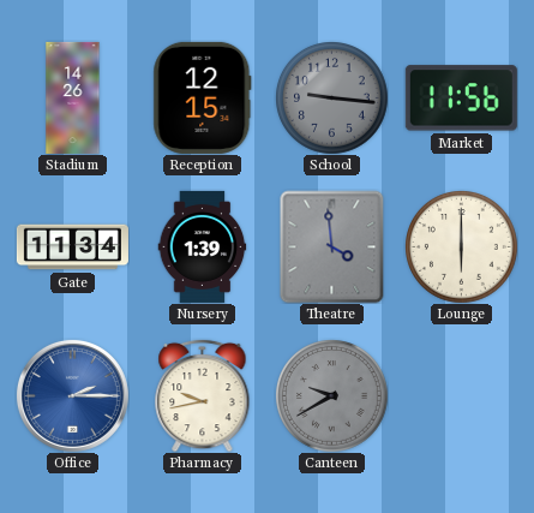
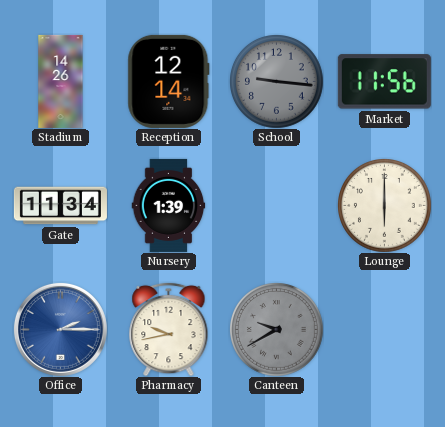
Reception: 12:15 -> 12:14 (169, 81)
Theatre: 3:59 -> none (332, 246)
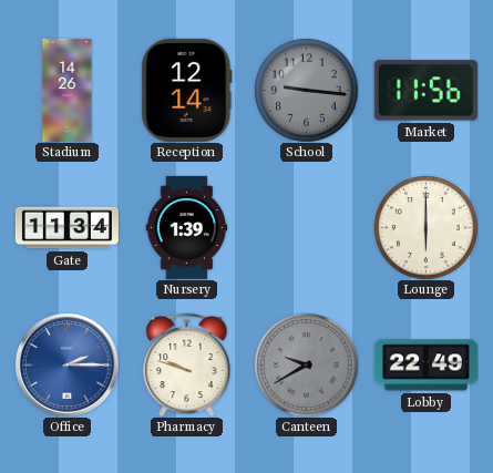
Pharmacy: 9:43 -> 9:48 (187, 364)
Lobby: none -> 22:49 (425, 366)
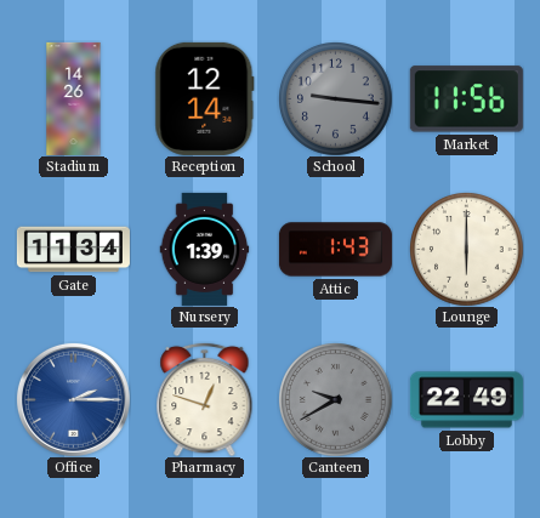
Attic: none -> 1:43 (335, 250)
Pharmacy: 9:48 -> 12:48 (205, 399)
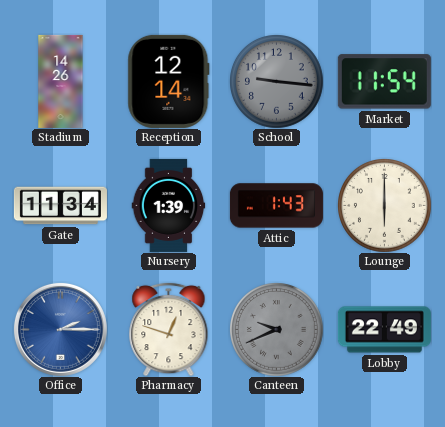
Market: 11:56 -> 11:54 (384, 82)
Canteen: 9:40 -> 9:41 (277, 330)
